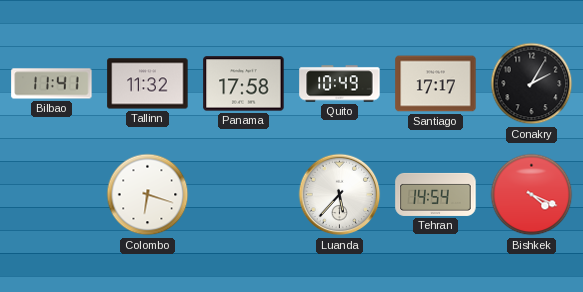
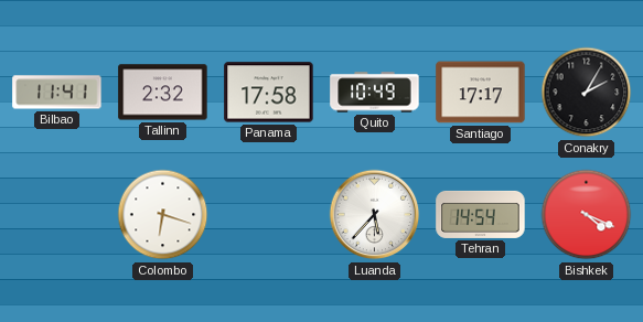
Tallinn: 11:32 -> 2:32 (163, 93)
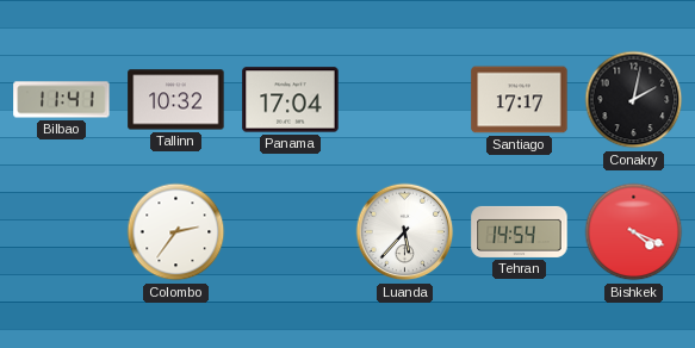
Tallinn: 2:32 -> 10:32 (176, 100)
Panama: 17:58 -> 17:04 (291, 100)
Quito: 10:49 -> none (375, 93)
Conakry: 2:05 -> 2:02 (634, 100)
Colombo: 6:18 -> 2:36 (176, 232)
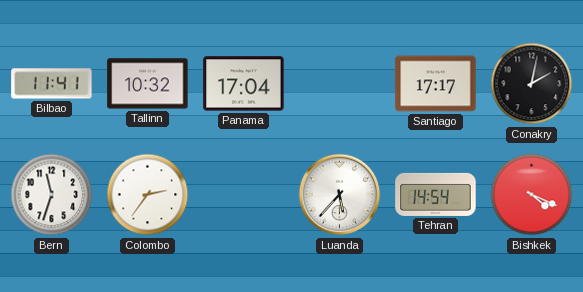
Bern: none -> 11:33 (52, 195)
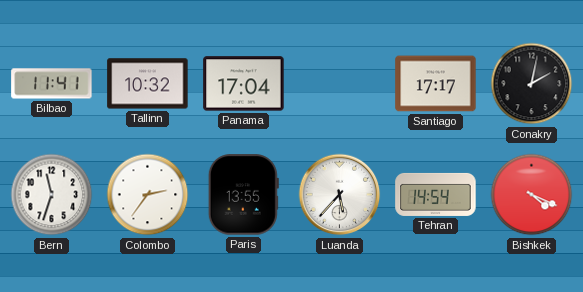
Paris: none -> 13:55 (243, 195)
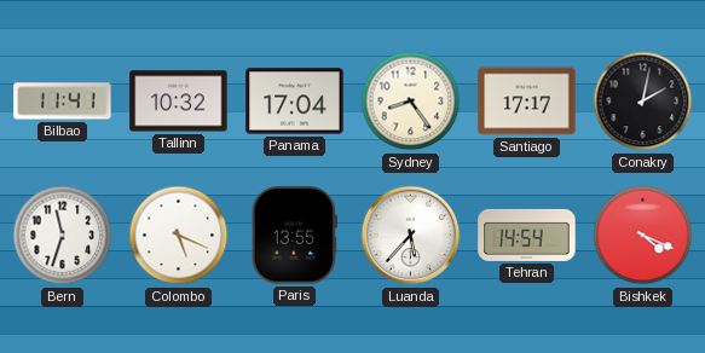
Sydney: none -> 8:24 (411, 102)
Colombo: 2:36 -> 5:19 (179, 236)
